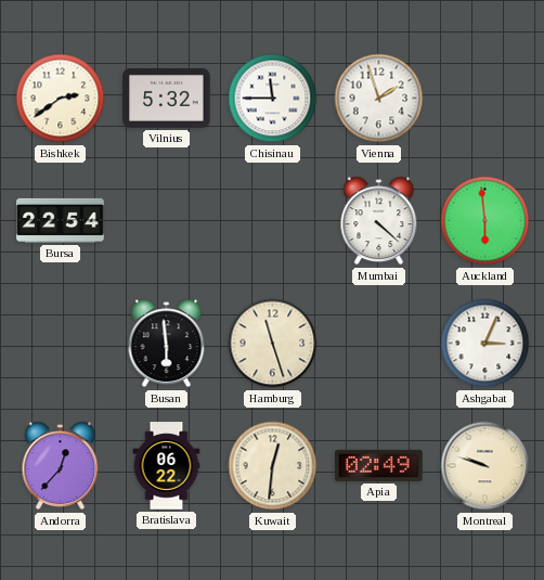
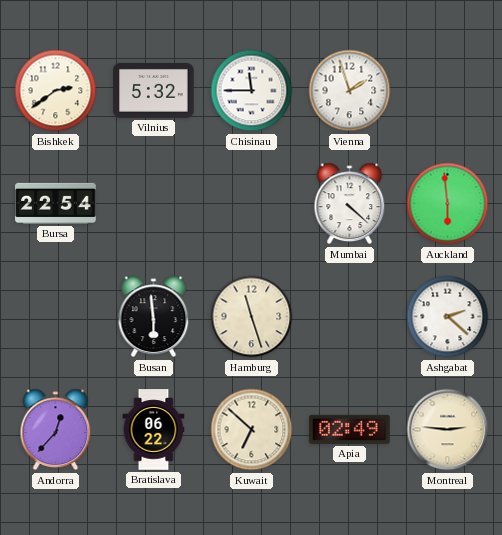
Ashgabat: 3:04 -> 2:22 (448, 317)
Kuwait: 12:31 -> 6:52 (252, 430)
Montreal: 9:48 -> 2:46 (448, 430)
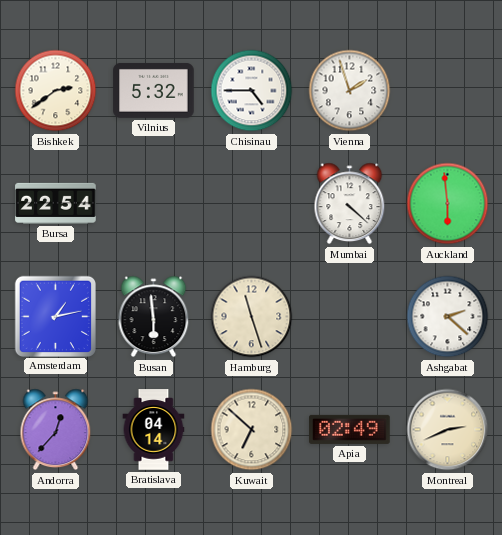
Chisinau: 11:45 -> 4:45 (252, 91)
Amsterdam: none -> 1:13 (55, 316)
Bratislava: 06:22 -> 04:14 (154, 430)
Montreal: 2:46 -> 2:41 (448, 430)
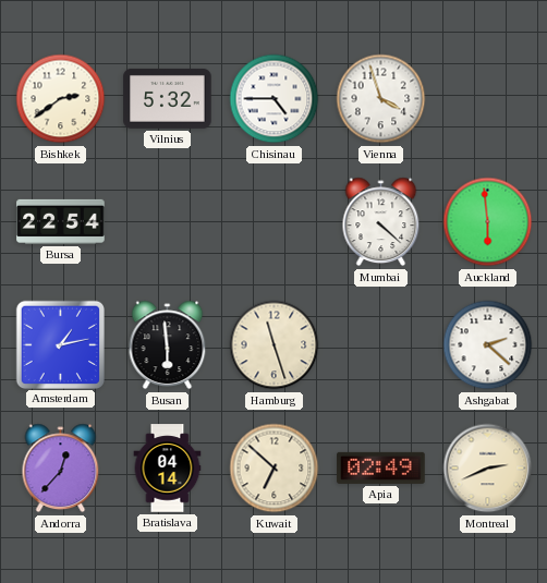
Vienna: 1:57 -> 3:57 (381, 99)
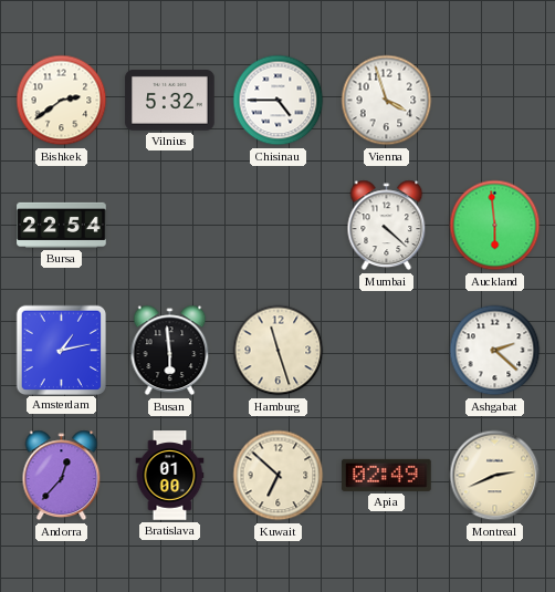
Bratislava: 04:14 -> 01:00 (170, 476)
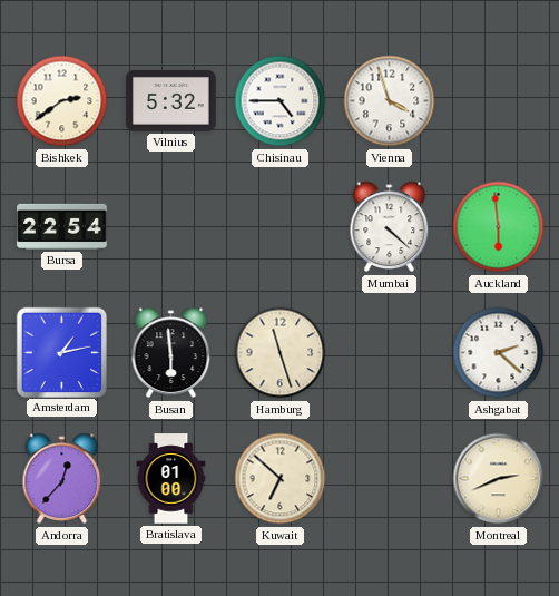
Apia: 02:49 -> none (387, 475)
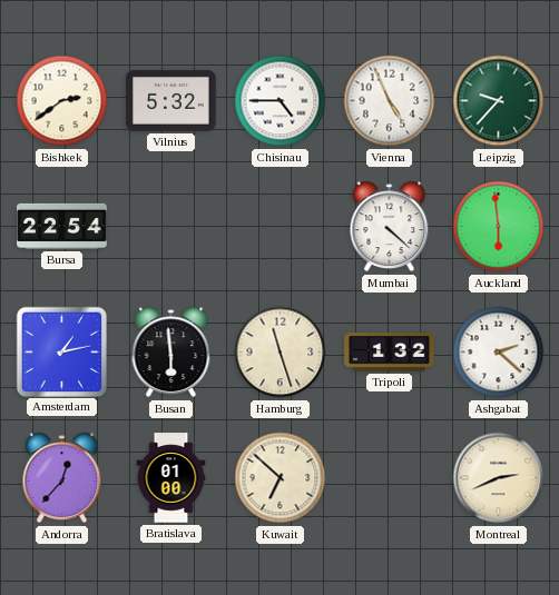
Vienna: 3:57 -> 4:56 (390, 101)
Leipzig: none -> 9:37 (499, 101)
Tripoli: none -> 1:32 (390, 353)
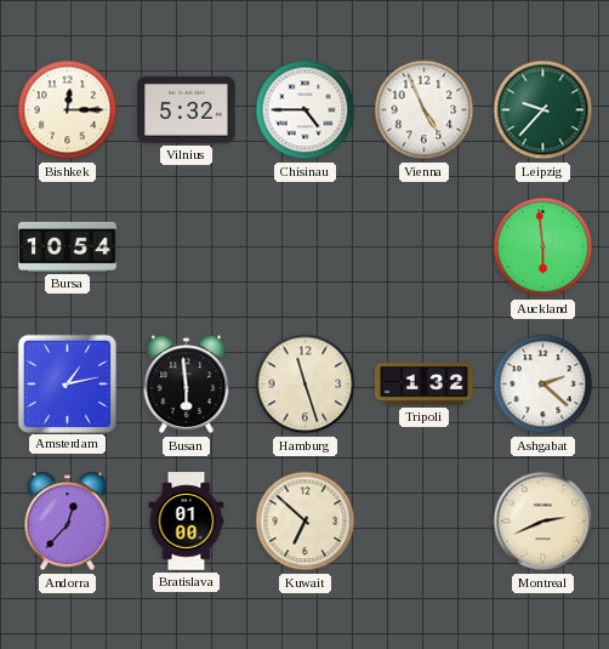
Bishkek: 2:39 -> 12:15 (68, 110)
Bursa: 22:54 -> 10:54 (68, 246)
Mumbai: 4:22 -> none (390, 227)
